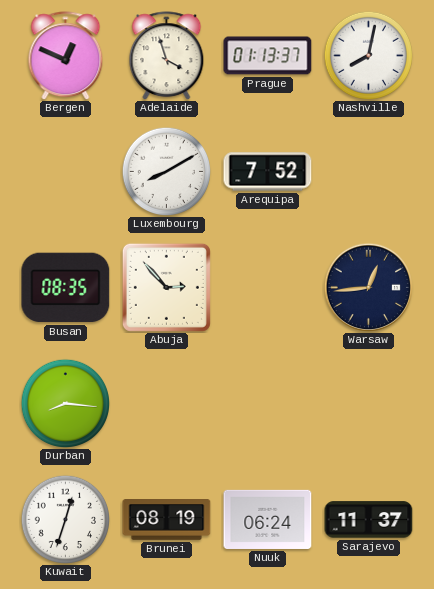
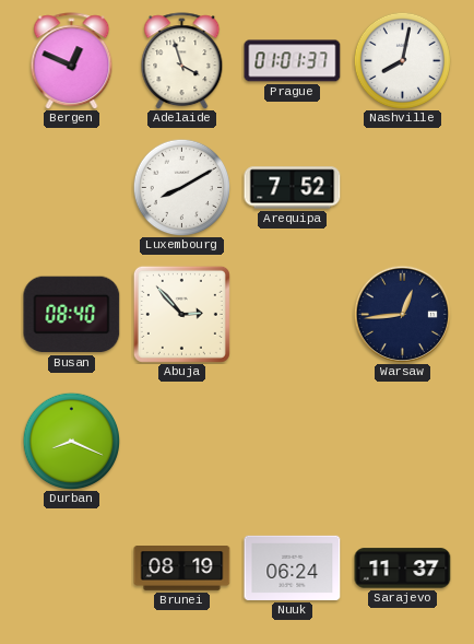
Prague: 01:13 -> 01:01 (293, 61)
Busan: 08:35 -> 08:40 (72, 315)
Durban: 8:16 -> 8:19 (71, 441)
Kuwait: 12:33 -> none (65, 519)
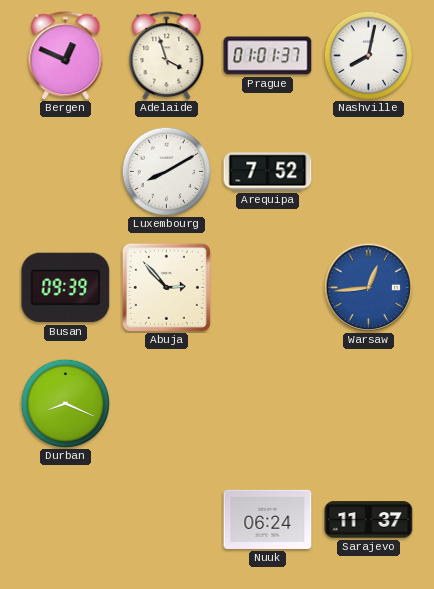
Busan: 08:40 -> 09:39 (66, 288)
Warsaw dial: navy -> blue (368, 287)
Brunei: 08:19 -> none (182, 569)
